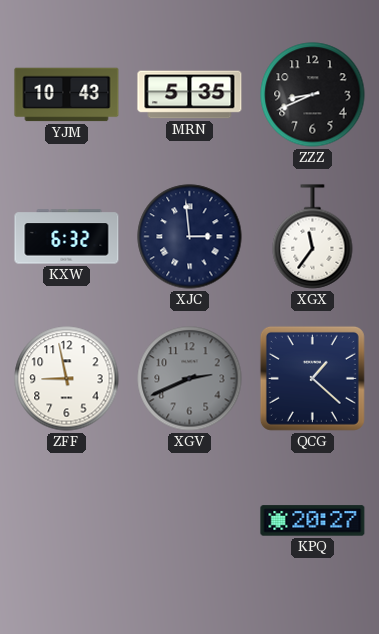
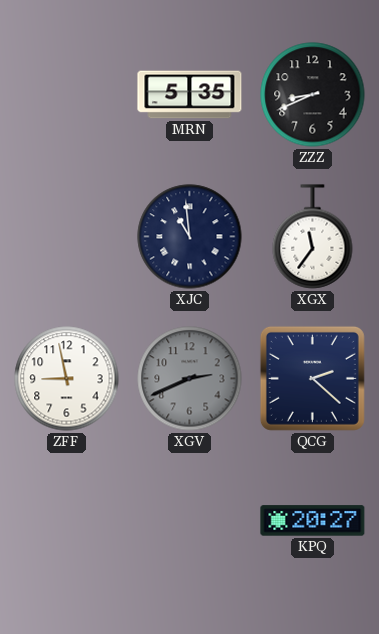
YJM: 10:43 -> none (67, 95)
KXW: 6:32 -> none (67, 237)
XJC: 2:59 -> 10:59 (190, 237)
QCG: 1:22 -> 2:22 (312, 378)
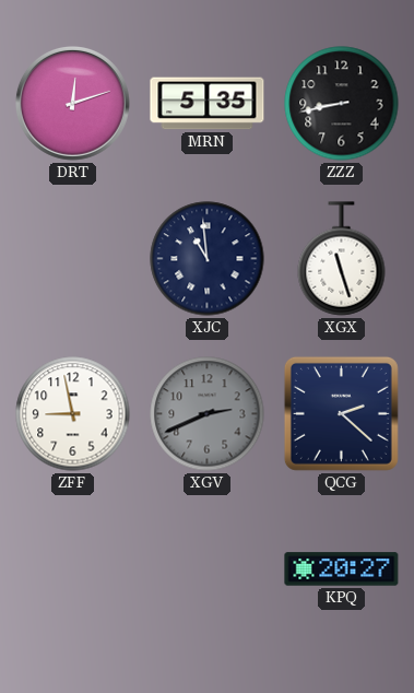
DRT: none -> 12:12 (72, 103)
ZZZ: 8:41 -> 8:43 (342, 104)
XGX: 11:36 -> 11:27 (342, 259)
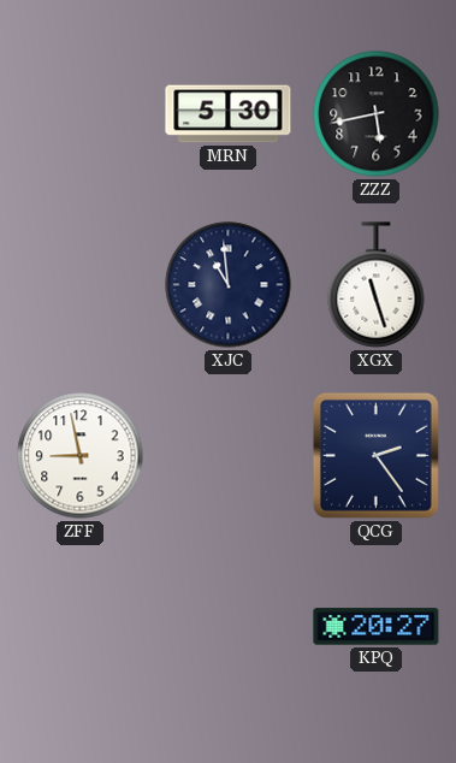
DRT: 12:12 -> none (72, 103)
MRN: 5:35 -> 5:30 (229, 114)
ZZZ: 8:43 -> 5:43 (377, 114)
XGV: 2:41 -> none (208, 414)
QCG: 2:22 -> 2:24 (375, 455)
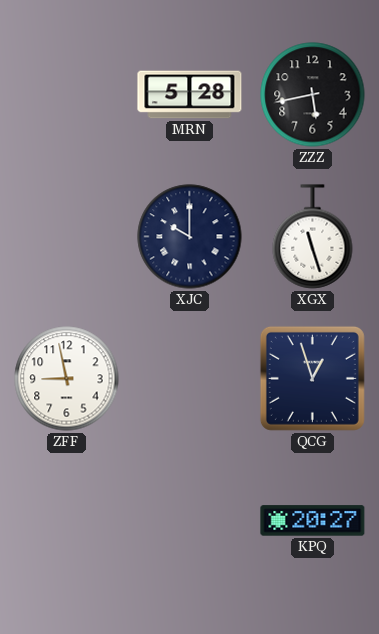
MRN: 5:30 -> 5:28 (190, 95)
XJC: 10:59 -> 10:00 (190, 237)
QCG: 2:24 -> 12:57 (312, 378)
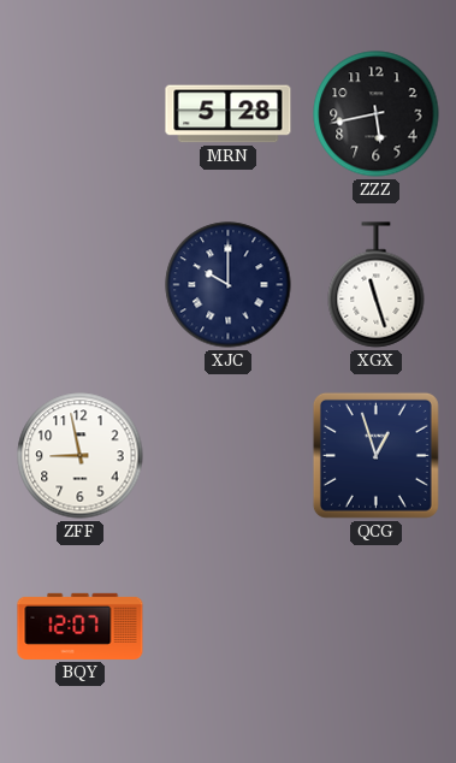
BQY: none -> 12:07 (81, 626)
KPQ: 20:27 -> none (313, 521)
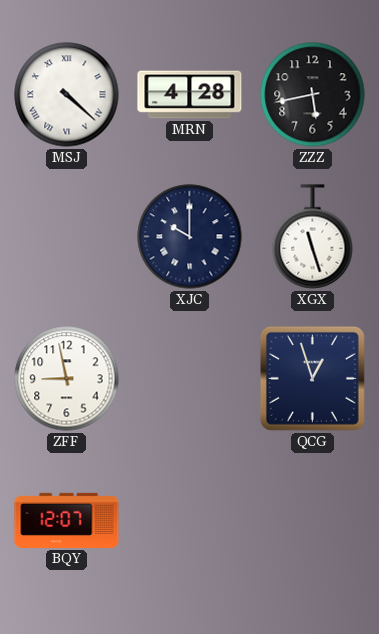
MSJ: none -> 4:22 (67, 95)
MRN: 5:28 -> 4:28 (190, 95)
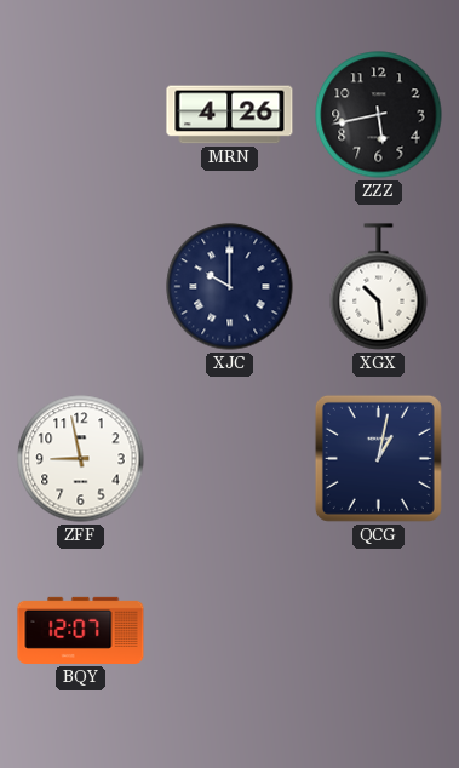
MSJ: 4:22 -> none (67, 95)
MRN: 4:28 -> 4:26 (230, 115)
XGX: 11:27 -> 10:29 (379, 287)
QCG: 12:57 -> 1:02 (378, 458)
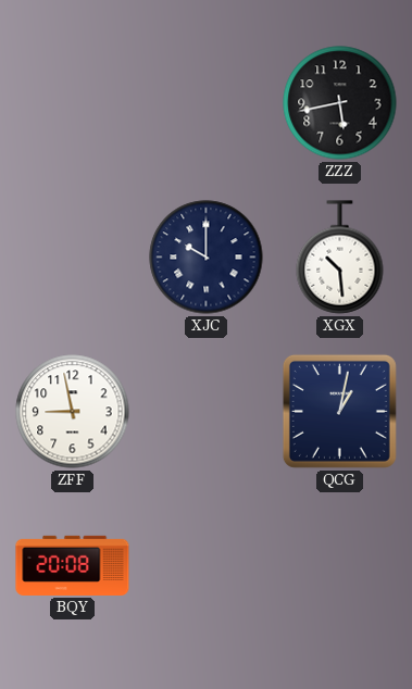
MRN: 4:26 -> none (230, 115)
BQY: 12:07 -> 20:08 (73, 565)
